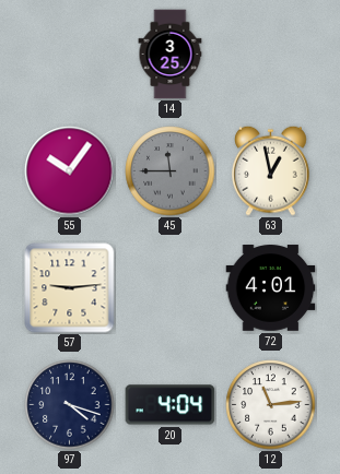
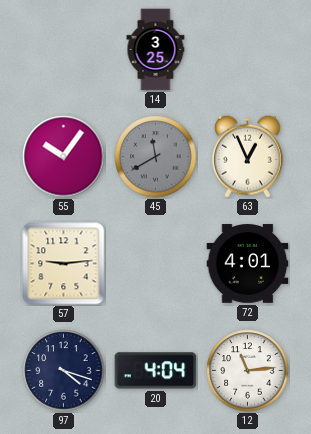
45: 11:45 -> 11:40 (156, 157)
63: 12:58 -> 12:56 (248, 156)
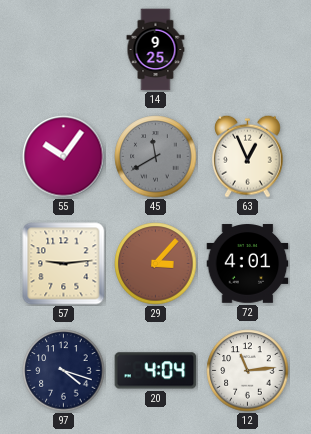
14: 3:25 -> 9:25 (156, 50)
29: none -> 3:07 (156, 264)
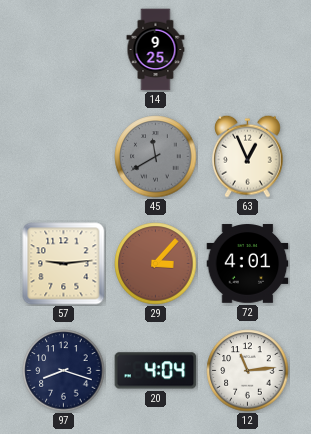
55: 10:06 -> none (64, 157)
97: 4:18 -> 8:18 (64, 371)
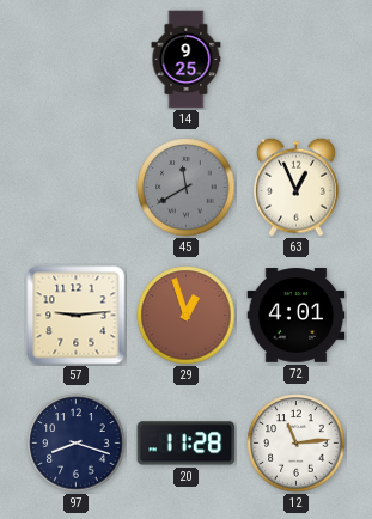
29: 3:07 -> 12:57 (187, 316)
20: 4:04 -> 11:28 (187, 444)
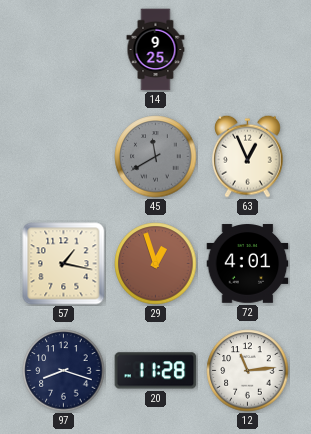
57: 9:14 -> 1:17 (64, 264)
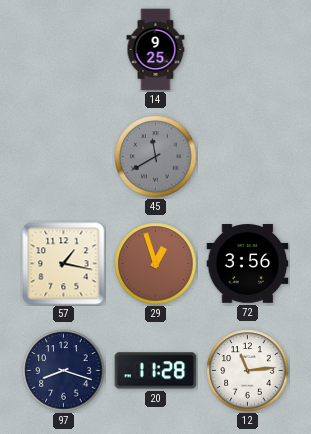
63: 12:56 -> none (248, 156)
72: 4:01 -> 3:56 (248, 264)
